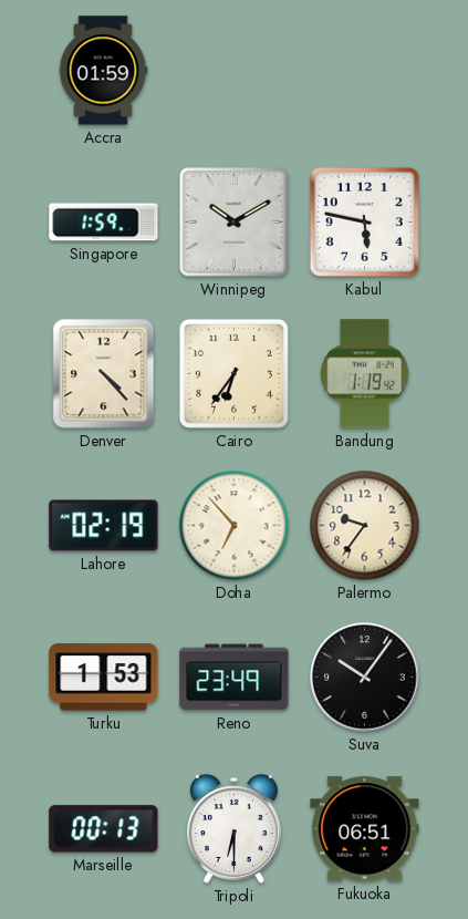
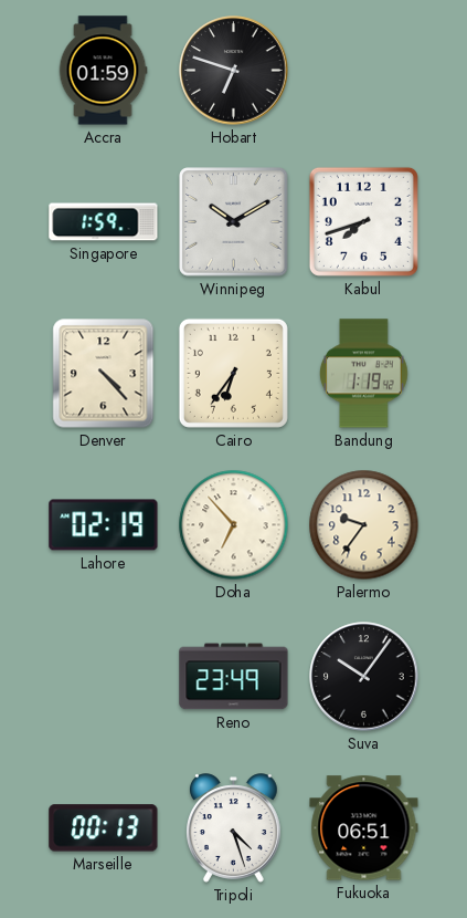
Hobart: none -> 6:48 (234, 71)
Kabul: 5:47 -> 7:42 (363, 221)
Turku: 1:53 -> none (104, 678)
Tripoli: 6:30 -> 4:27 (234, 828)
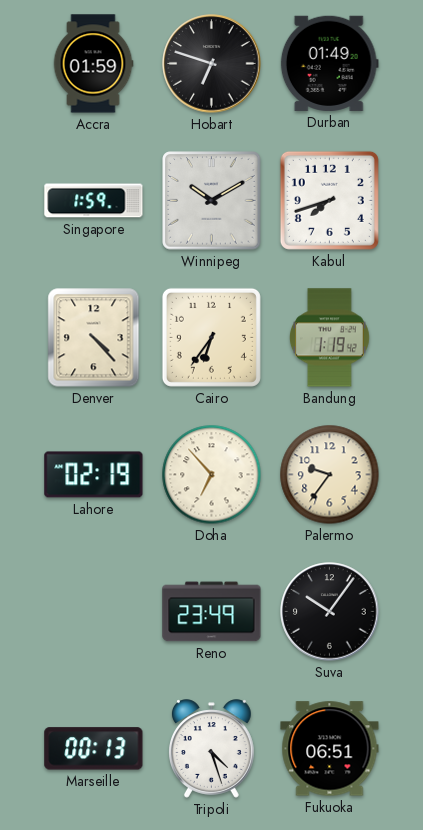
Durban: none -> 01:49 (329, 63)
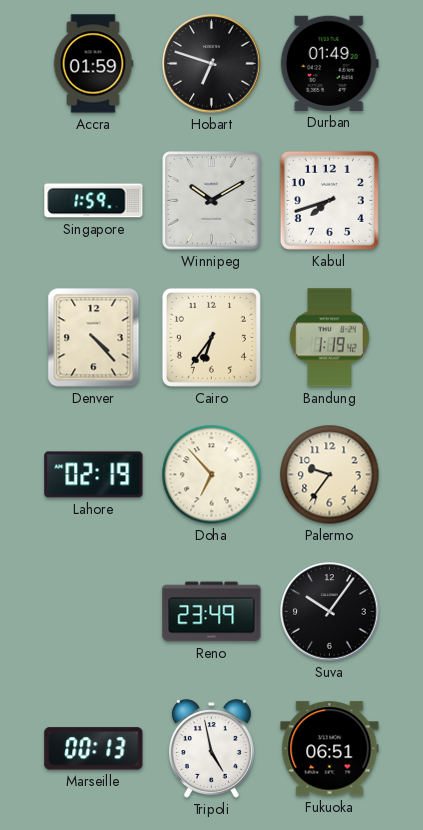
Tripoli: 4:27 -> 4:58 (212, 749)
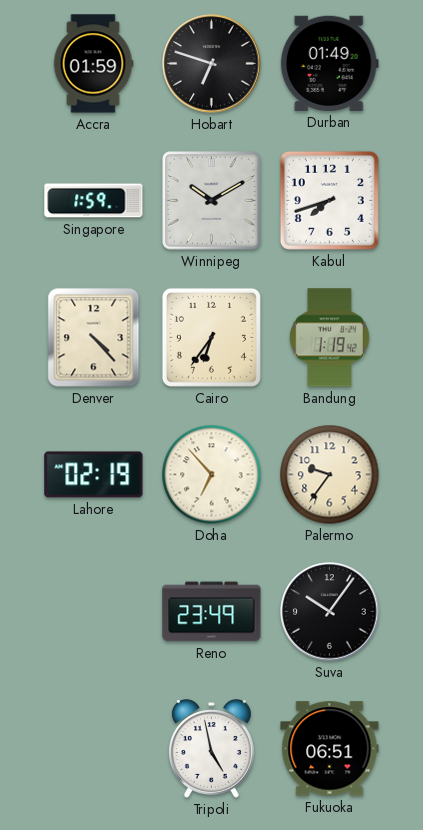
Marseille: 00:13 -> none (94, 749)
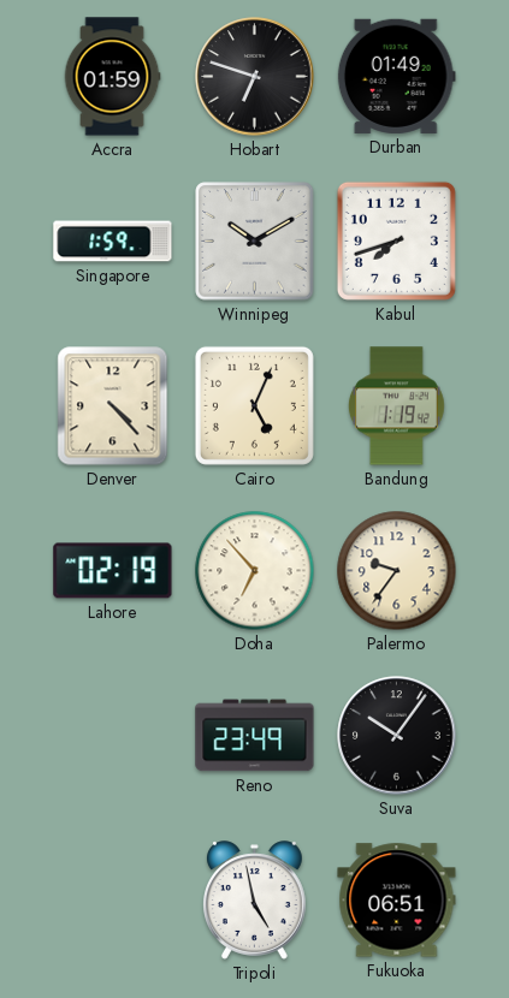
Cairo: 6:36 -> 5:04 (254, 405)
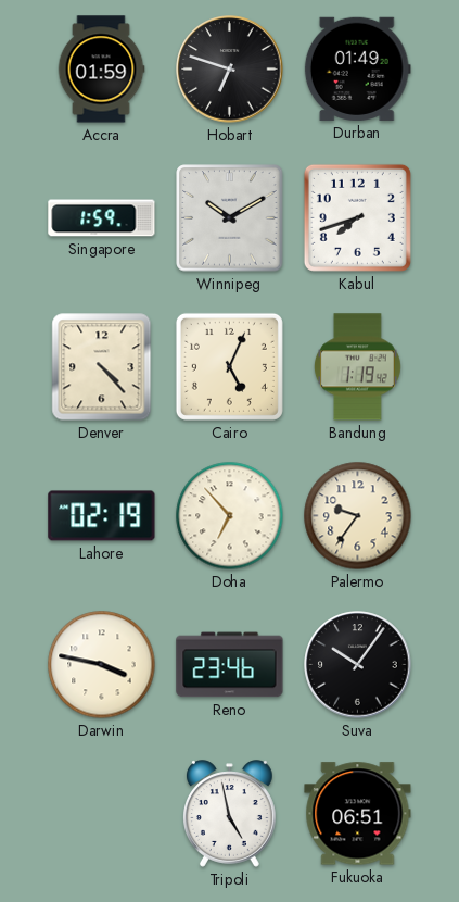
Darwin: none -> 3:47 (102, 665)
Reno: 23:49 -> 23:46 (230, 665)
